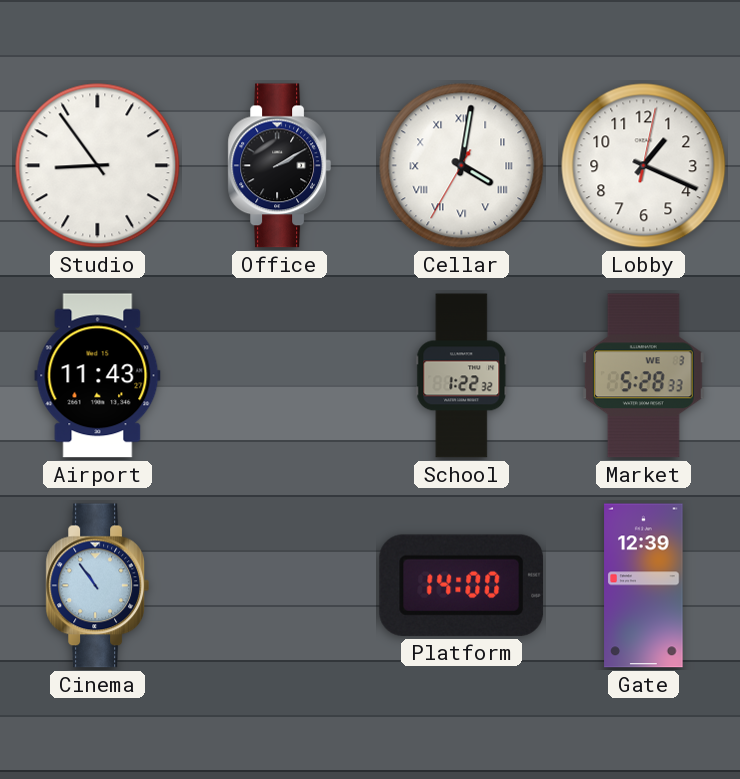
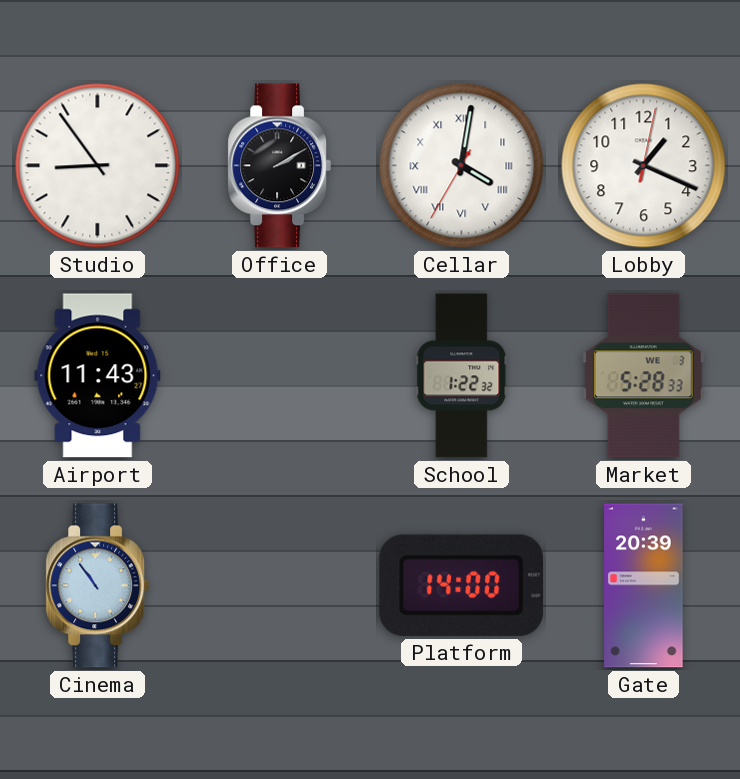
Gate: 12:39 -> 20:39 (644, 586)
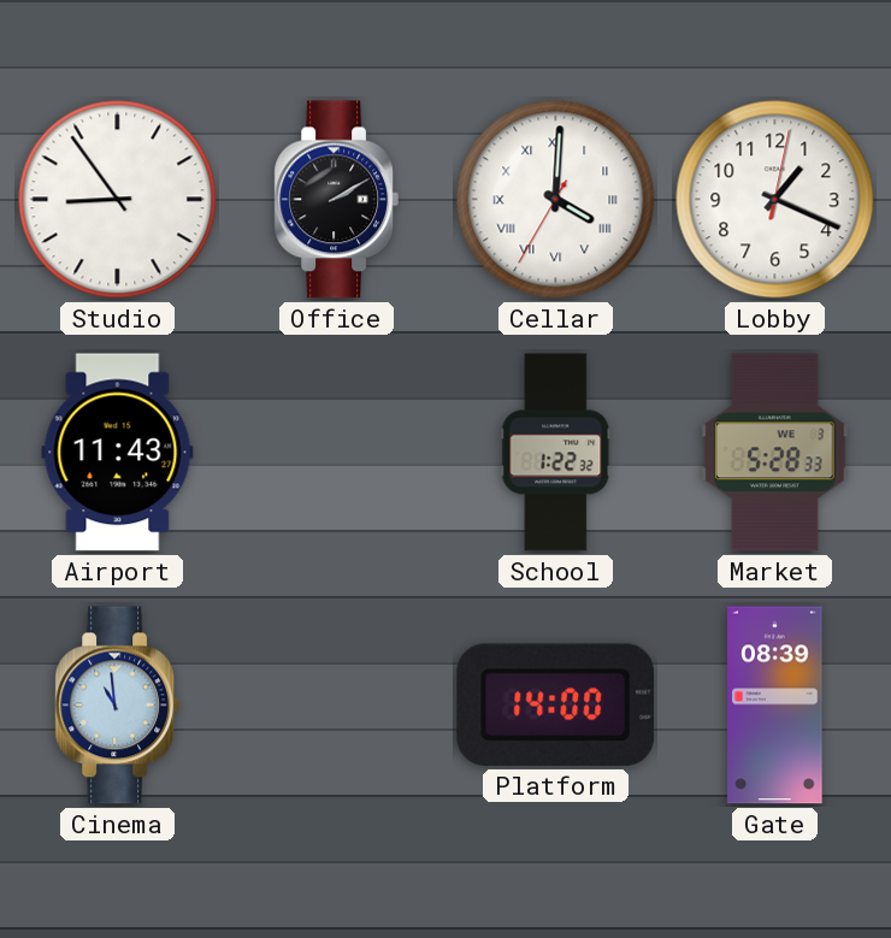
Cellar: 4:01 -> 4:00 (556, 200)
Cinema: 10:54 -> 10:59 (117, 706)
Gate: 20:39 -> 08:39 (775, 706)
